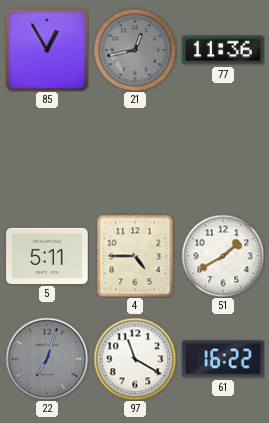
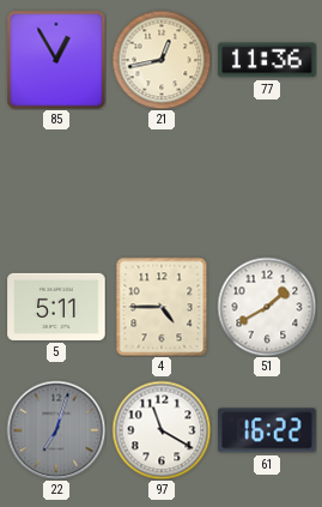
21 dial: grey -> cream (162, 60)
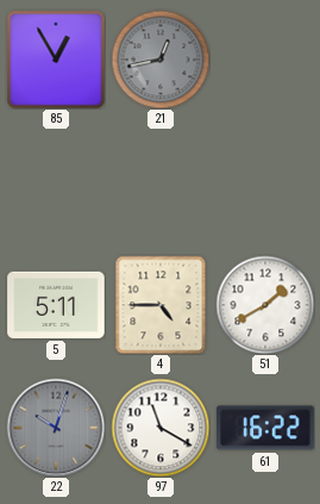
21 dial: cream -> grey (161, 60)
77: 11:36 -> none (267, 60)
22: 7:03 -> 10:03 (56, 428)
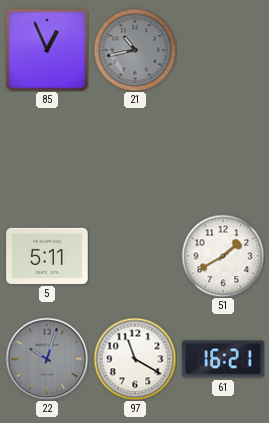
85: 12:55 -> 12:56 (47, 50)
21: 12:43 -> 10:43 (135, 50)
4: 4:45 -> none (161, 305)
61: 16:22 -> 16:21 (223, 359)
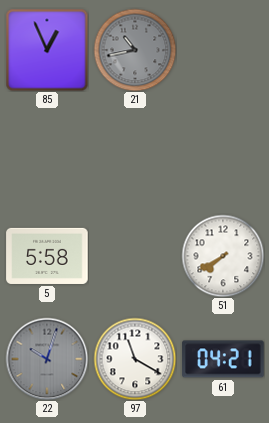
5: 5:11 -> 5:58 (47, 256)
51: 1:40 -> 7:40 (223, 256)
61: 16:21 -> 04:21 (223, 359)
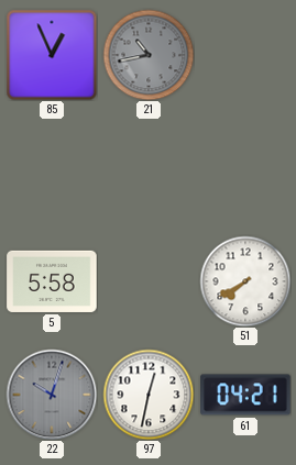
97: 11:20 -> 12:32 (149, 395)
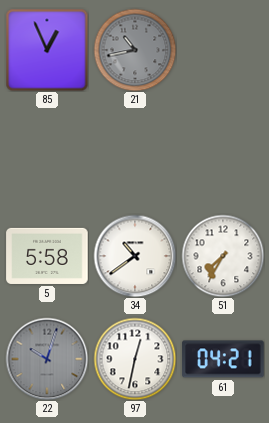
34: none -> 10:39 (135, 256)
51: 7:40 -> 7:35 (223, 256)
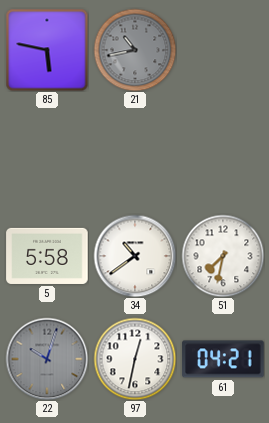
85: 12:56 -> 5:47 (47, 50)
51: 7:35 -> 7:32 (223, 256)
